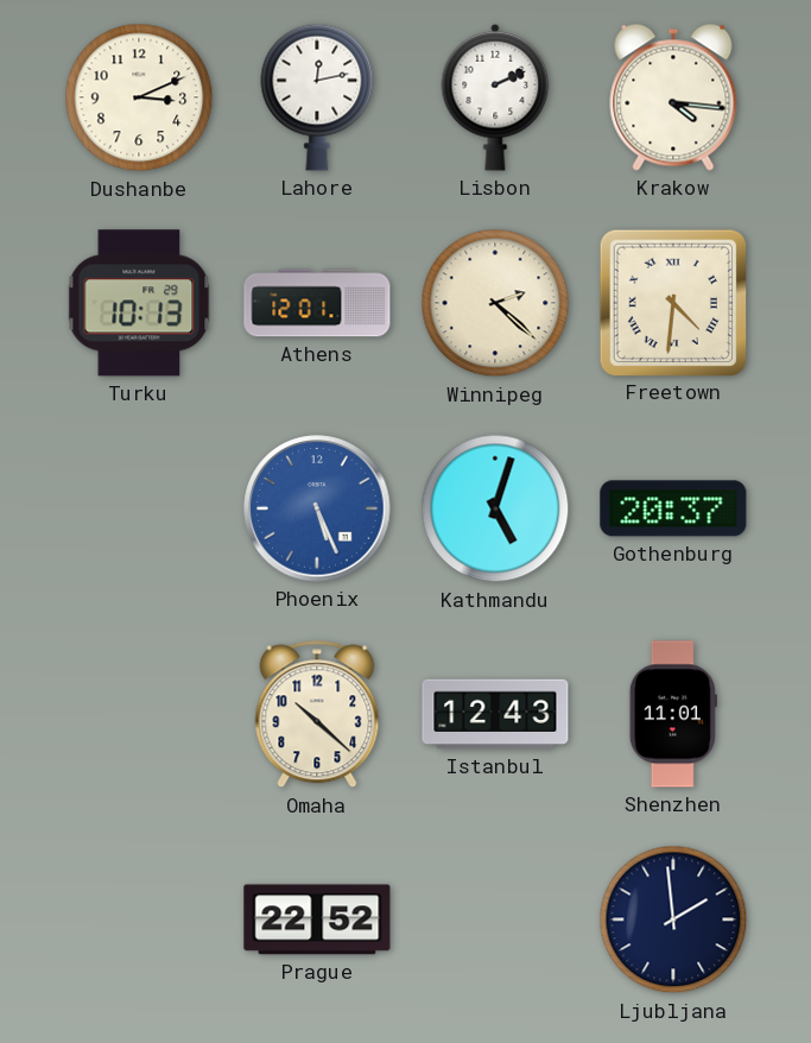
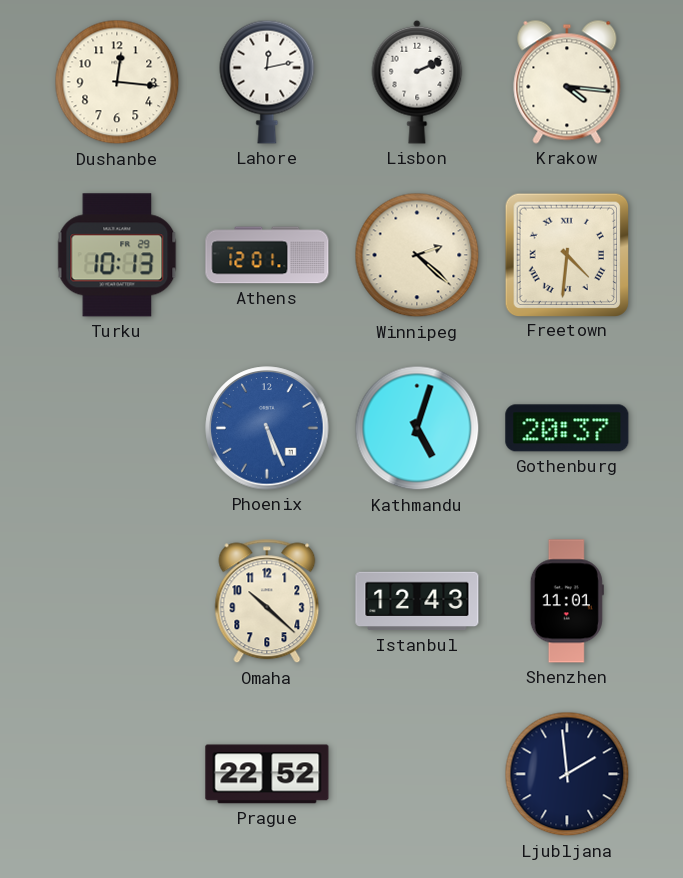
Dushanbe: 3:11 -> 12:16 (117, 82)
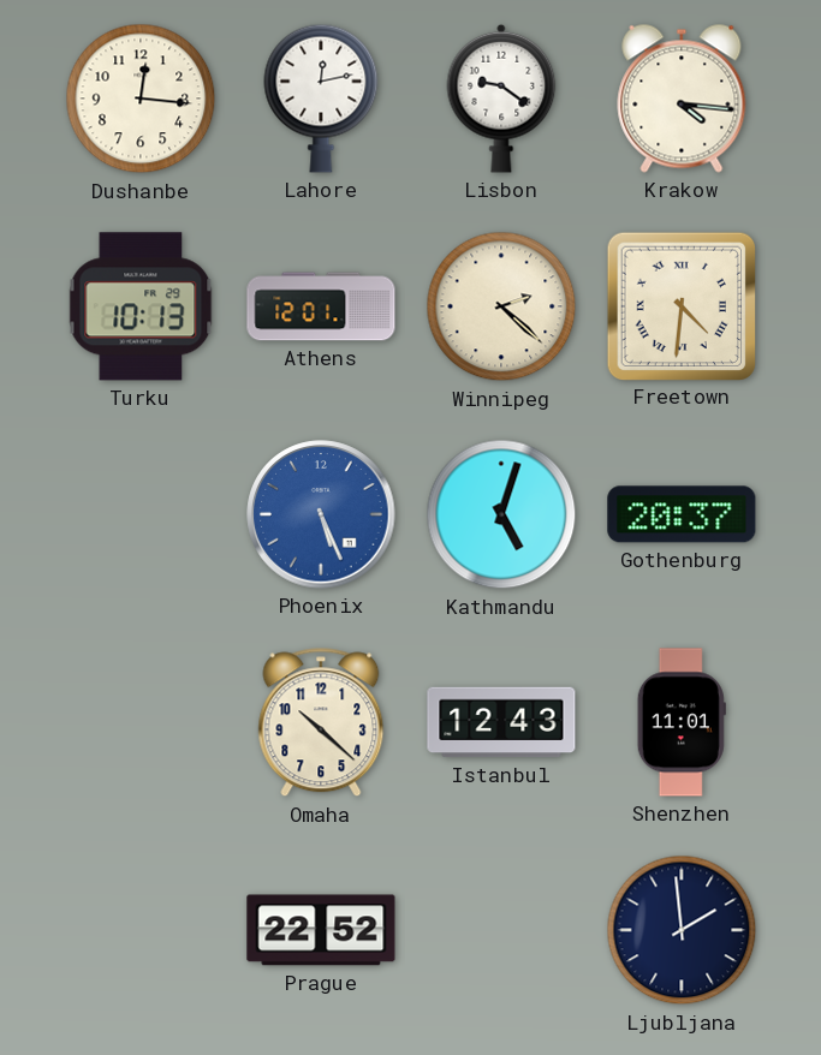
Lisbon: 2:11 -> 9:21 (501, 99)
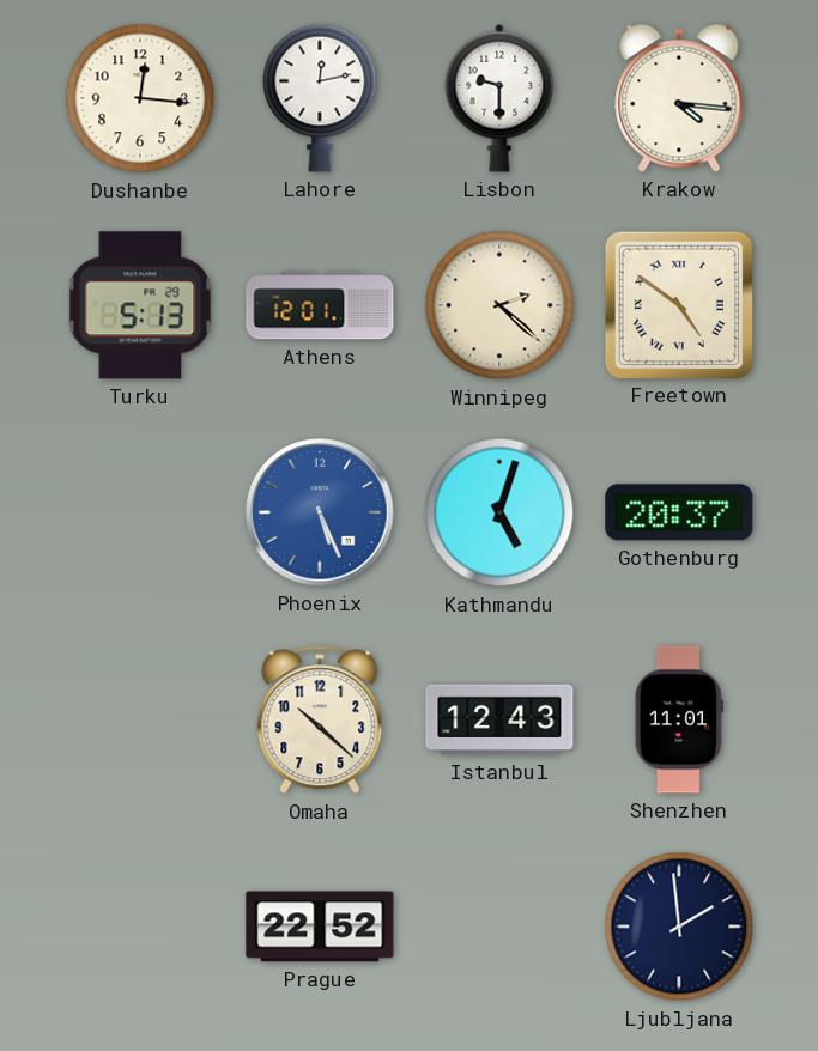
Lisbon: 9:21 -> 9:30 (499, 98)
Turku: 10:13 -> 5:13 (140, 305)
Freetown: 4:31 -> 4:51 (678, 304)
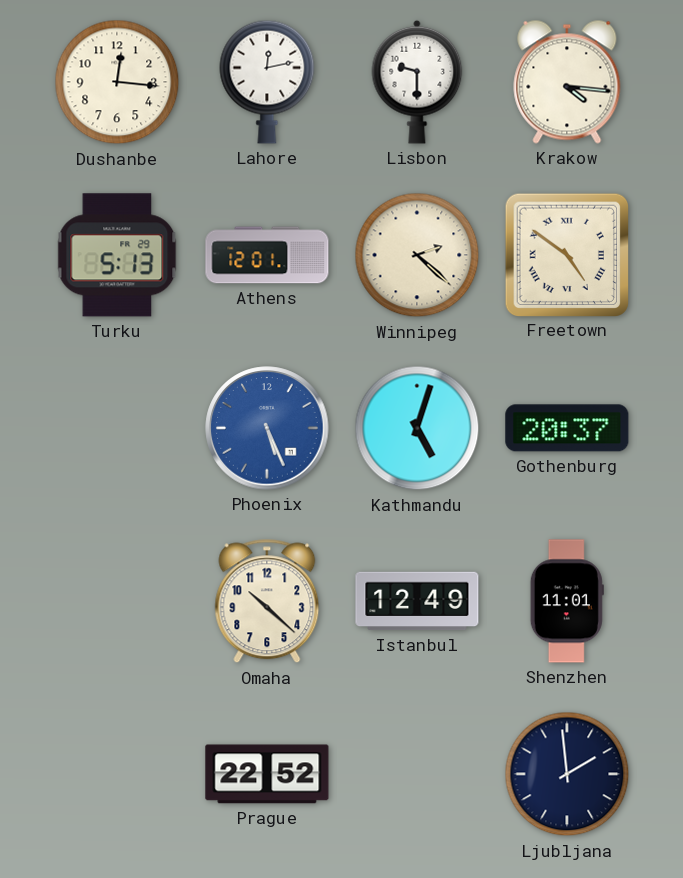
Istanbul: 12:43 -> 12:49 (417, 601)
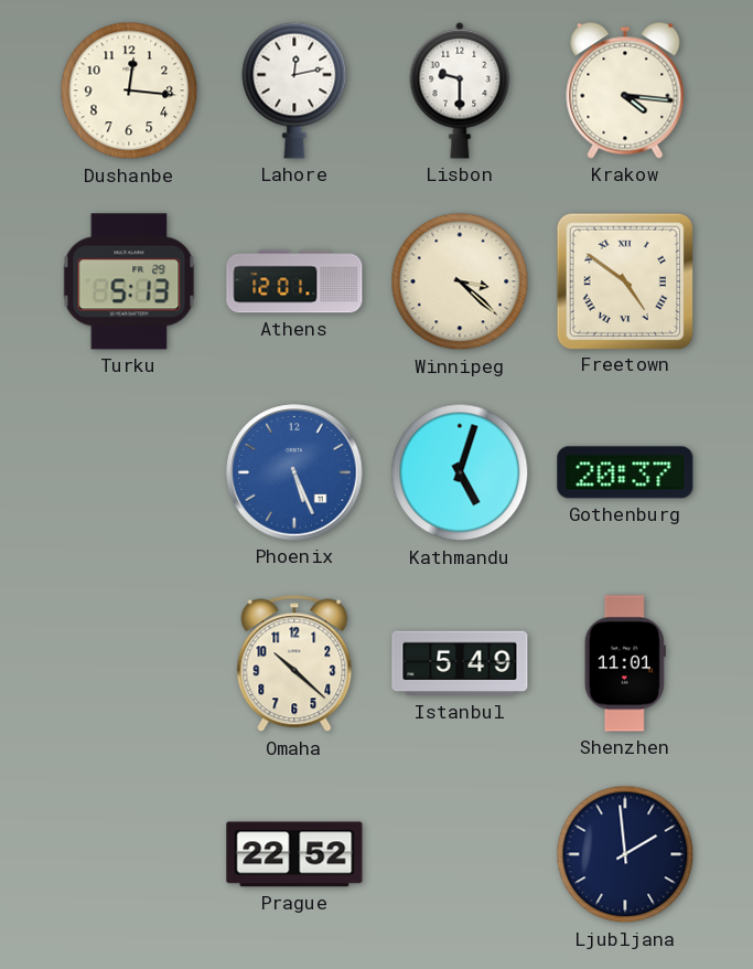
Winnipeg: 2:22 -> 3:22 (460, 281)
Istanbul: 12:49 -> 5:49 (460, 663)
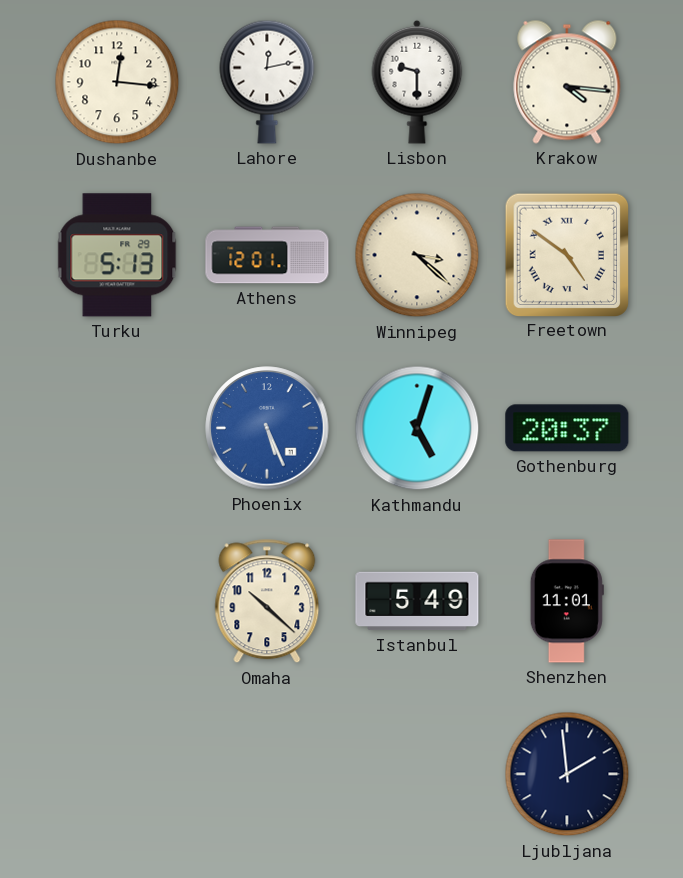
Prague: 22:52 -> none (294, 854)
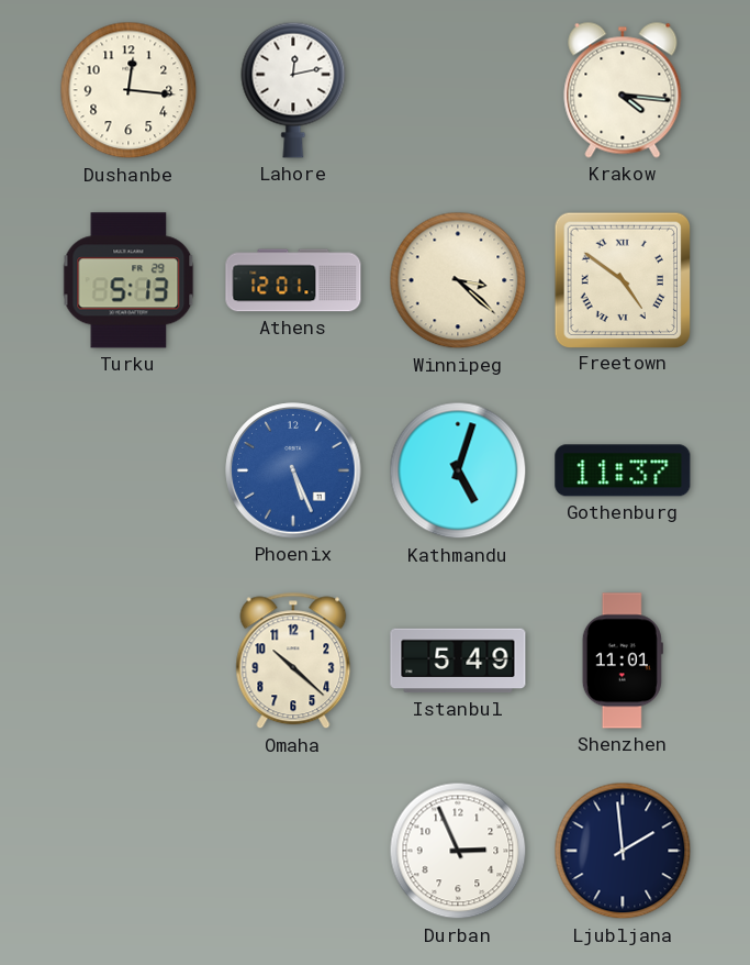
Lisbon: 9:30 -> none (417, 82)
Gothenburg: 20:37 -> 11:37 (623, 470)
Durban: none -> 2:56 (458, 851)
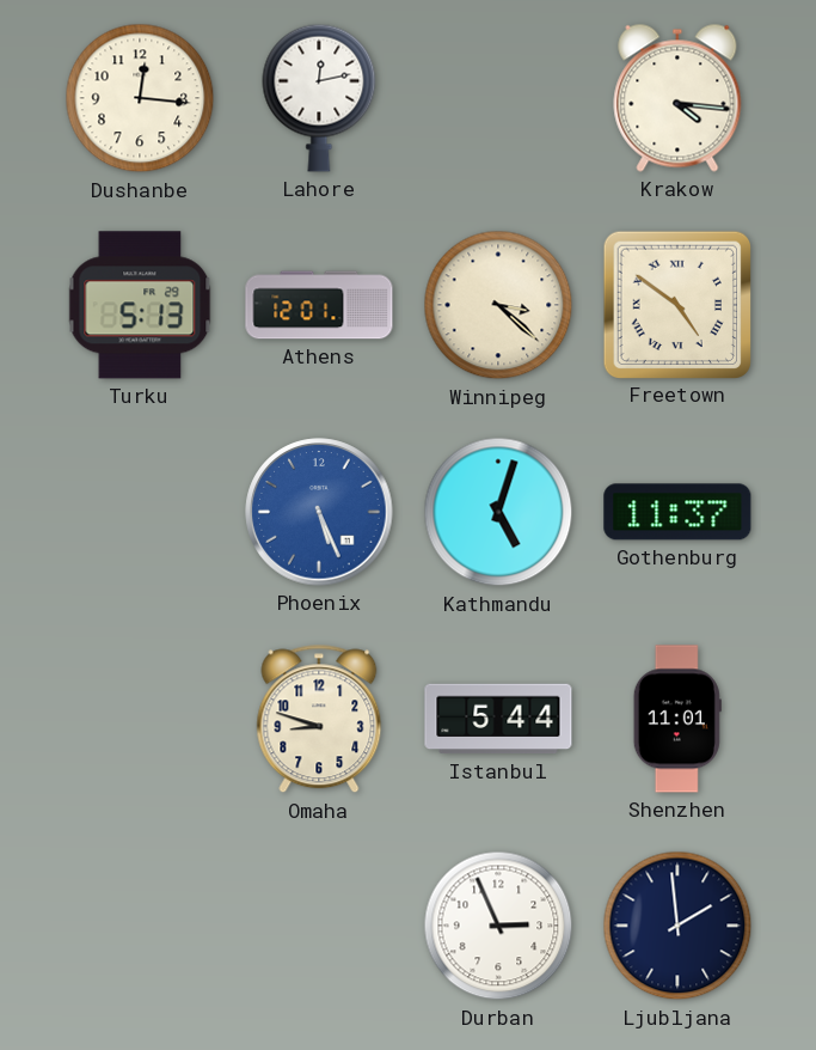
Omaha: 10:22 -> 8:48 (319, 719)
Istanbul: 5:49 -> 5:44 (498, 719)
